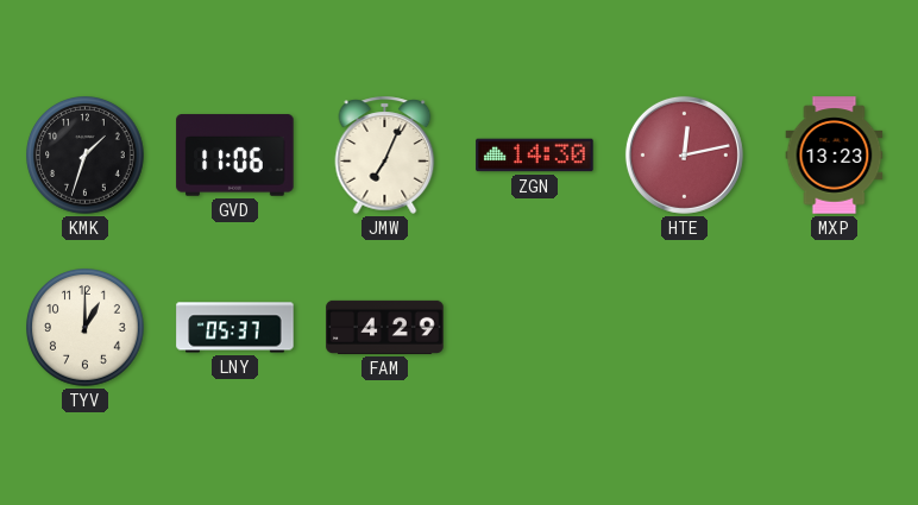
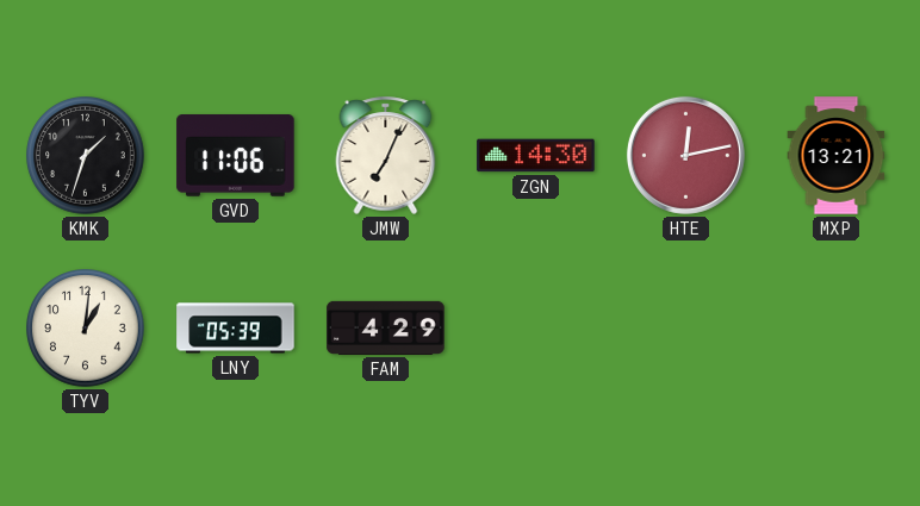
MXP: 13:23 -> 13:21 (837, 156)
TYV: 1:00 -> 1:01 (86, 329)
LNY: 05:37 -> 05:39 (236, 329)
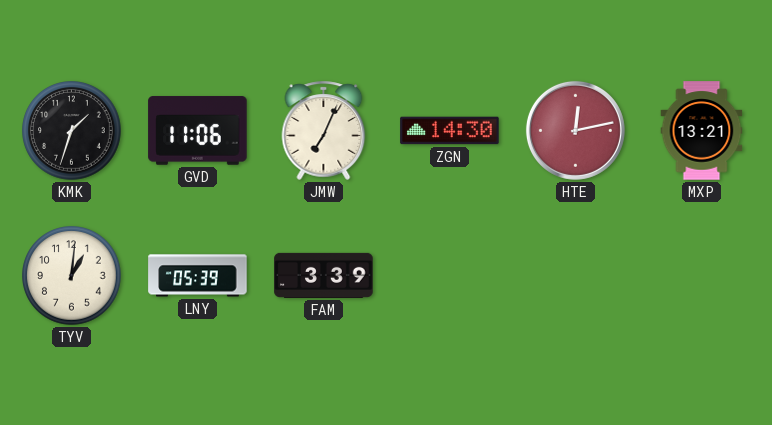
FAM: 4:29 -> 3:39 (324, 275)
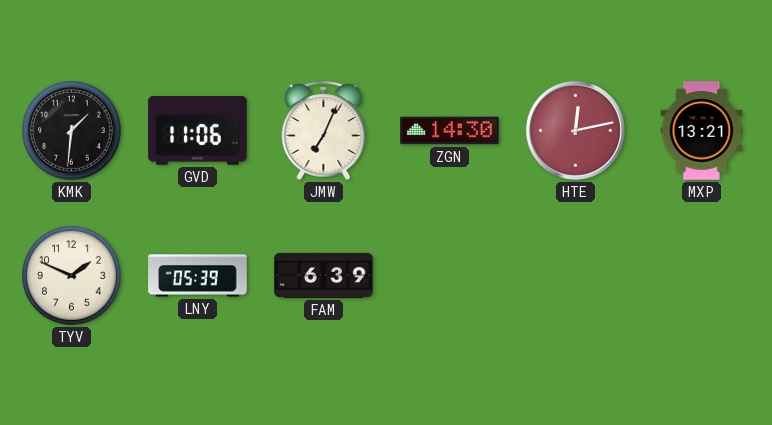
KMK: 1:33 -> 1:31 (72, 131)
TYV: 1:01 -> 1:49 (72, 276)
FAM: 3:39 -> 6:39 (324, 275)
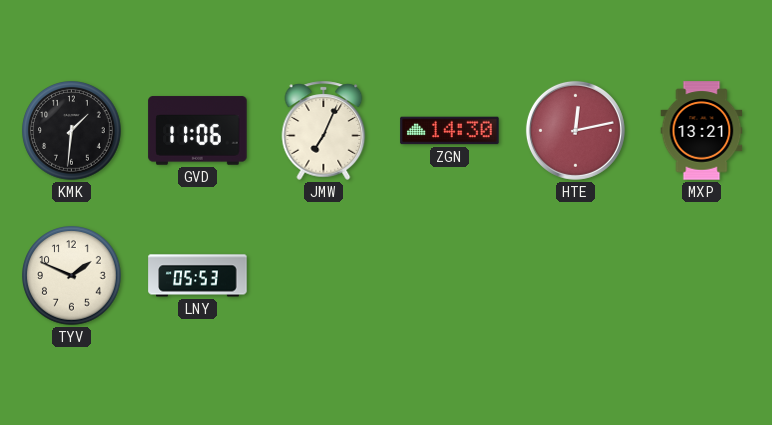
LNY: 05:39 -> 05:53 (198, 276)
FAM: 6:39 -> none (324, 275)
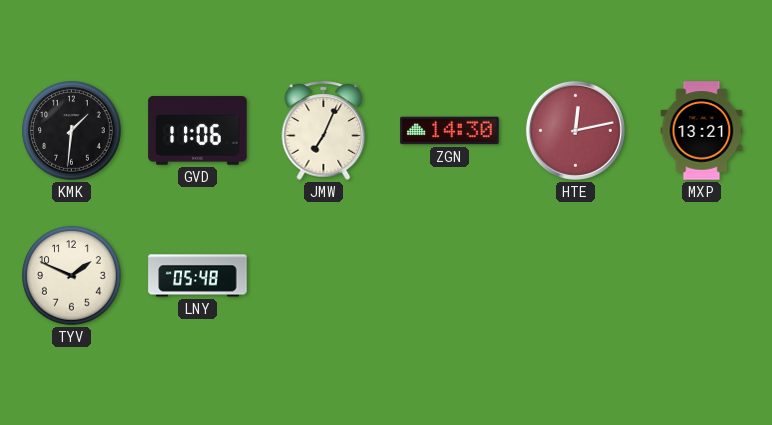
LNY: 05:53 -> 05:48 (198, 276)
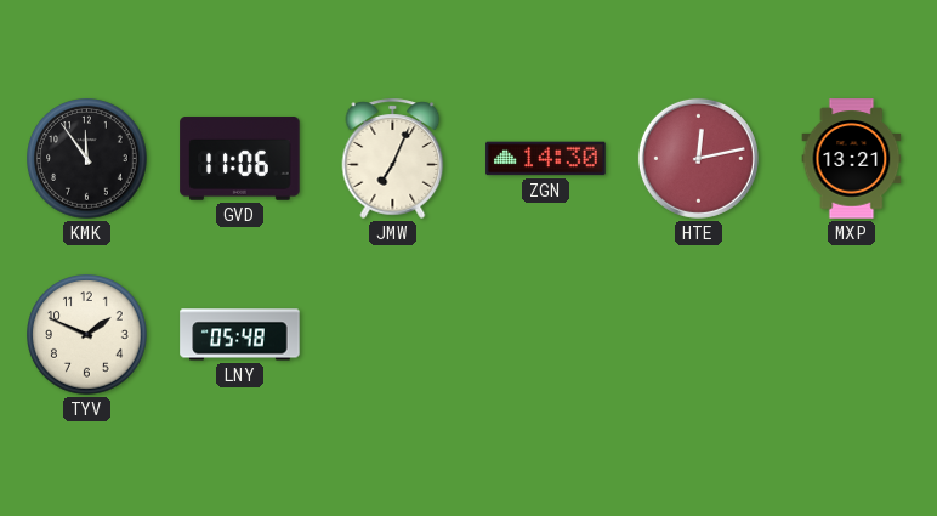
KMK: 1:31 -> 11:54 (87, 159)
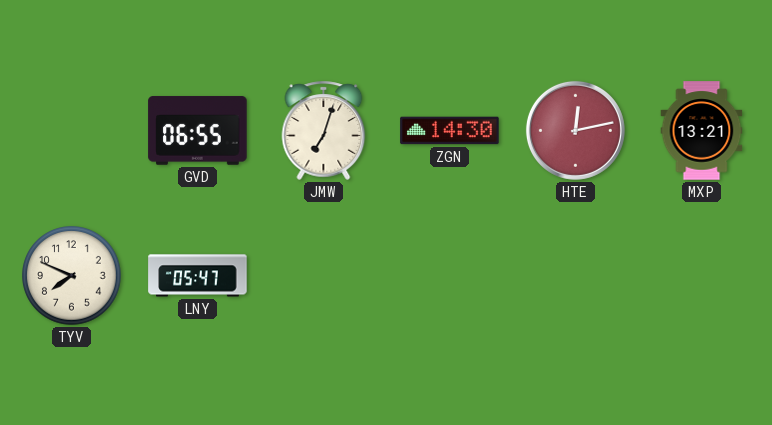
KMK: 11:54 -> none (87, 159)
GVD: 11:06 -> 06:55 (198, 131)
JMW: 7:04 -> 7:03 (324, 130)
TYV: 1:49 -> 7:49 (72, 276)
LNY: 05:48 -> 05:47 (198, 276)
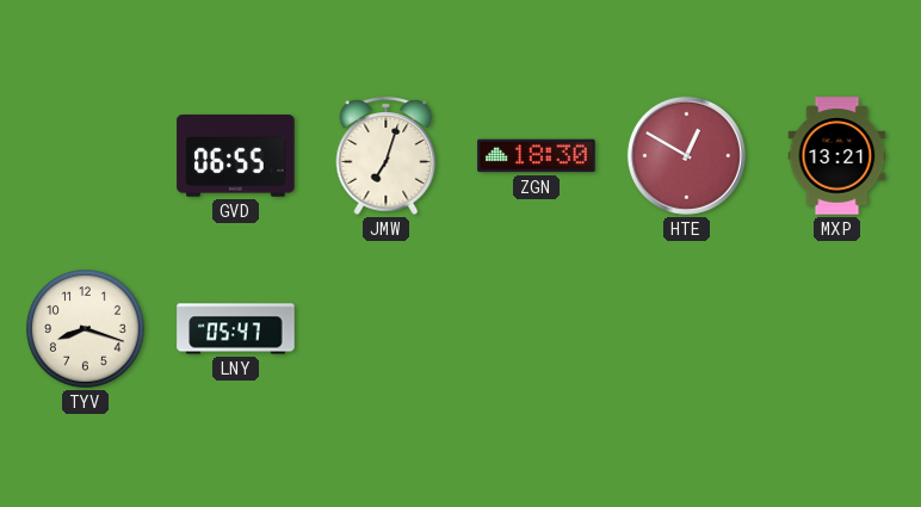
ZGN: 14:30 -> 18:30 (537, 156)
HTE: 12:13 -> 12:50 (686, 155)
TYV: 7:49 -> 8:18 (86, 329)
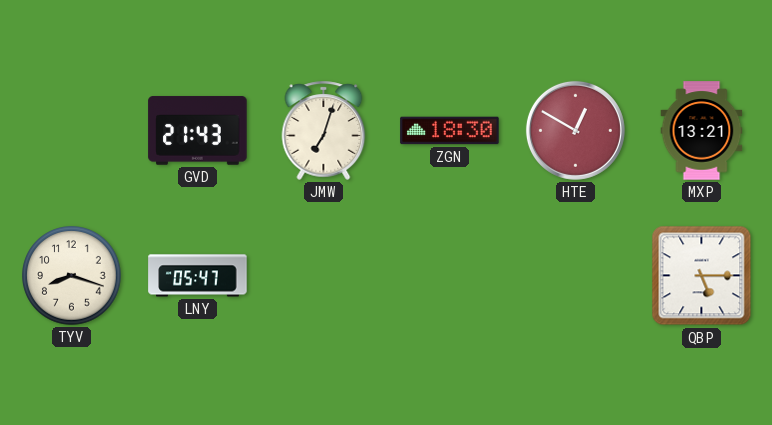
GVD: 06:55 -> 21:43 (198, 131)
QBP: none -> 5:15 (702, 276)
